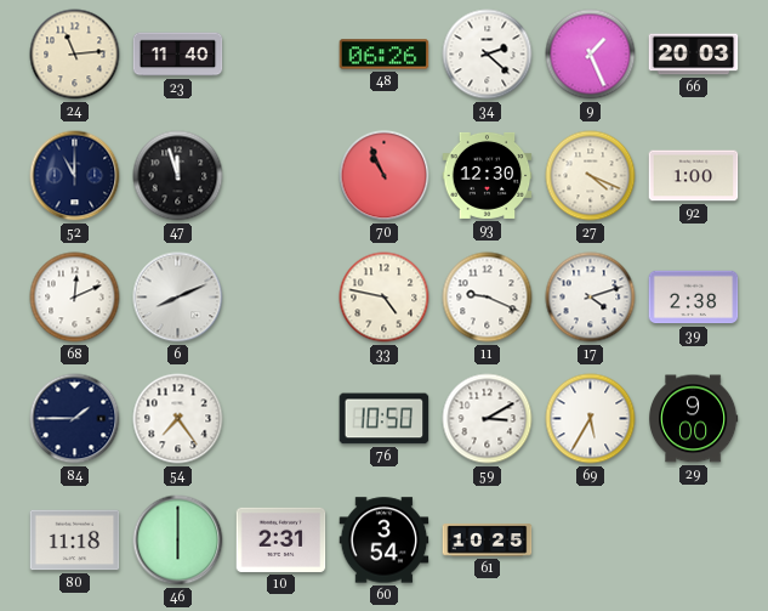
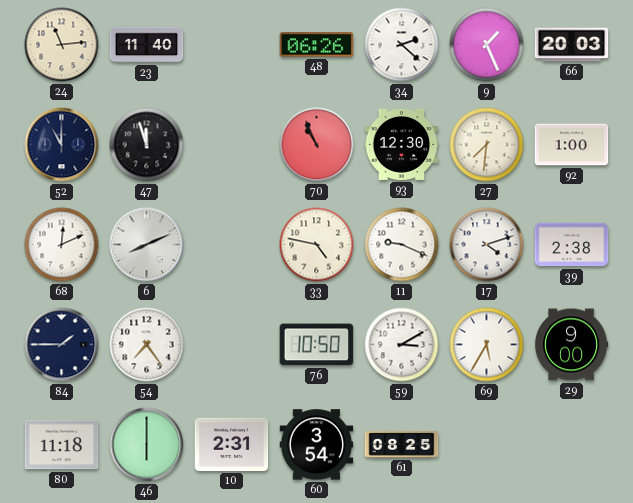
27: 4:19 -> 7:31 (487, 145)
61: 10:25 -> 08:25 (402, 445)
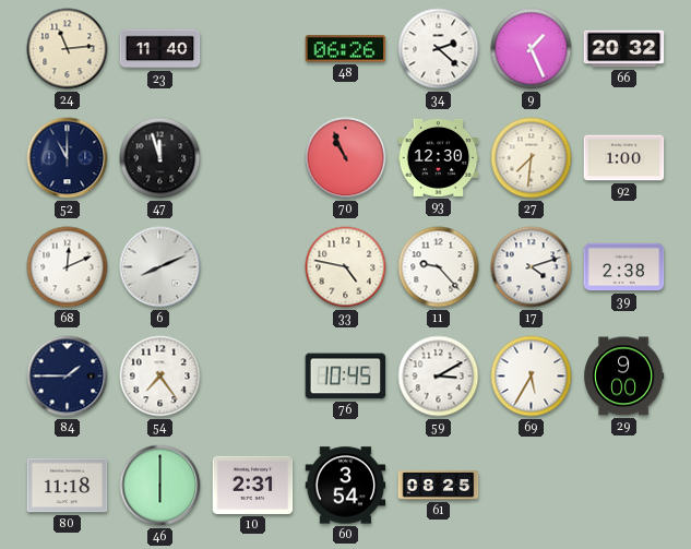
66: 20:03 -> 20:32 (624, 49)
11: 9:19 -> 9:23 (439, 267)
76: 10:50 -> 10:45 (346, 377)
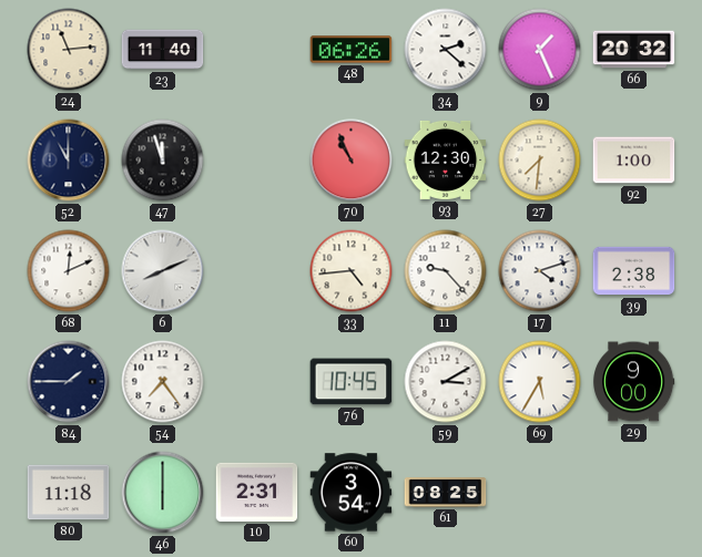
33: 4:47 -> 4:44 (352, 271)
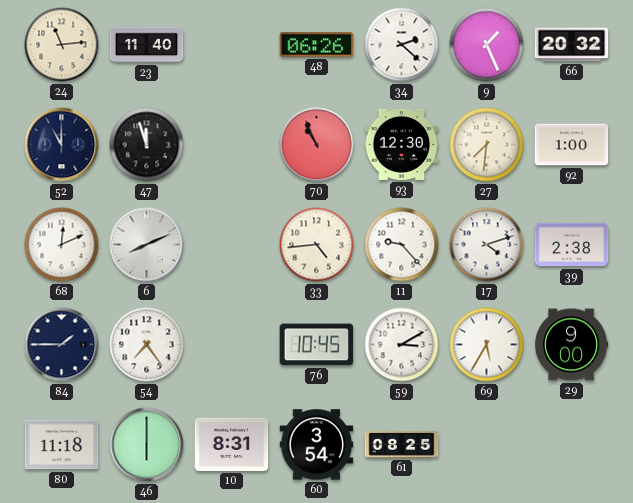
10: 2:31 -> 8:31 (232, 444)
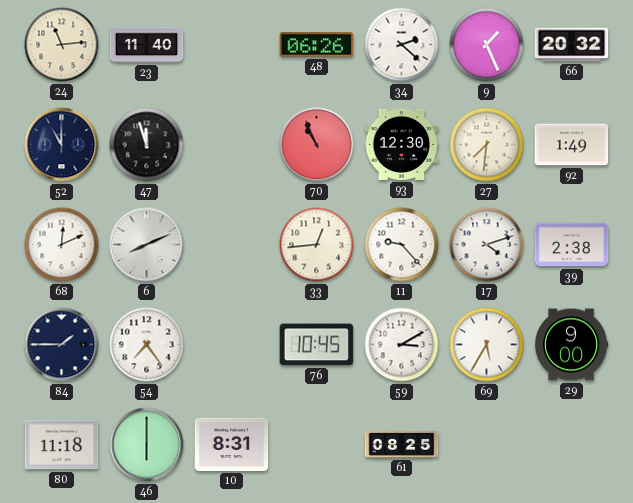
92: 1:00 -> 1:49 (572, 145)
33: 4:44 -> 12:44 (317, 245)
60: 3:54 -> none (317, 445)
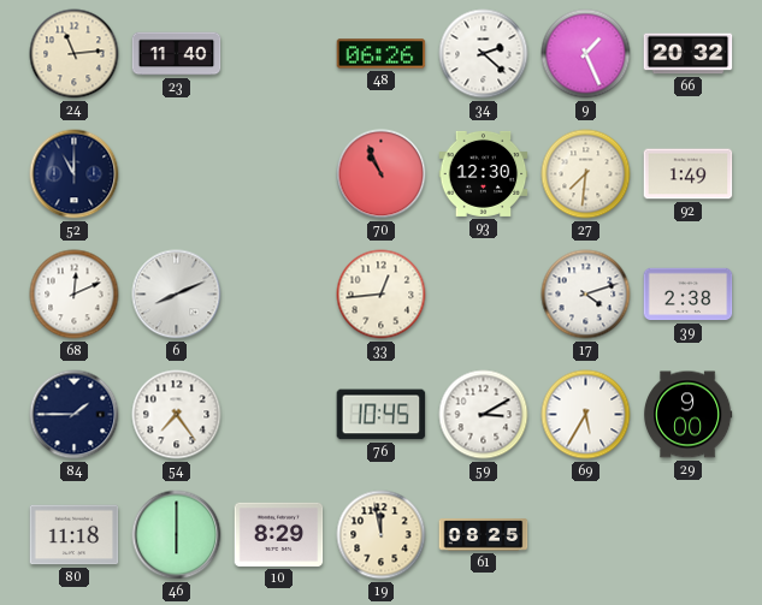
47: 11:57 -> none (147, 145)
11: 9:23 -> none (402, 245)
10: 8:31 -> 8:29 (279, 534)
19: none -> 11:58 (382, 535)
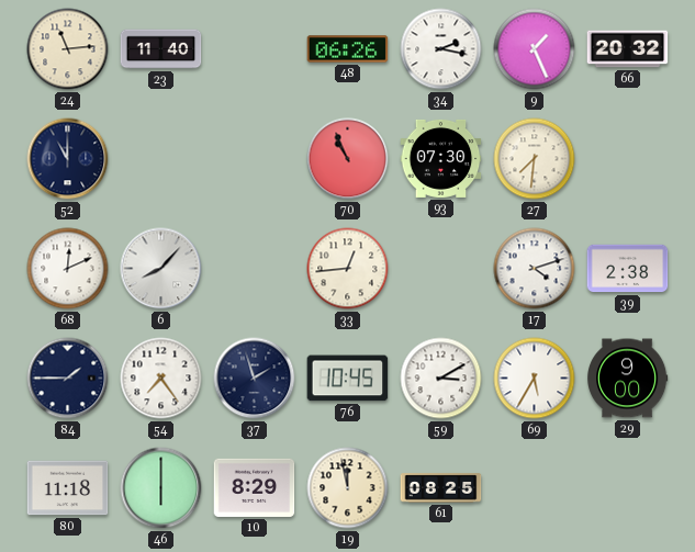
34: 2:22 -> 2:17 (441, 49)
93: 12:30 -> 07:30 (441, 158)
92: 1:49 -> none (689, 174)
6: 8:11 -> 8:07 (161, 269)
37: none -> 1:57 (255, 379)
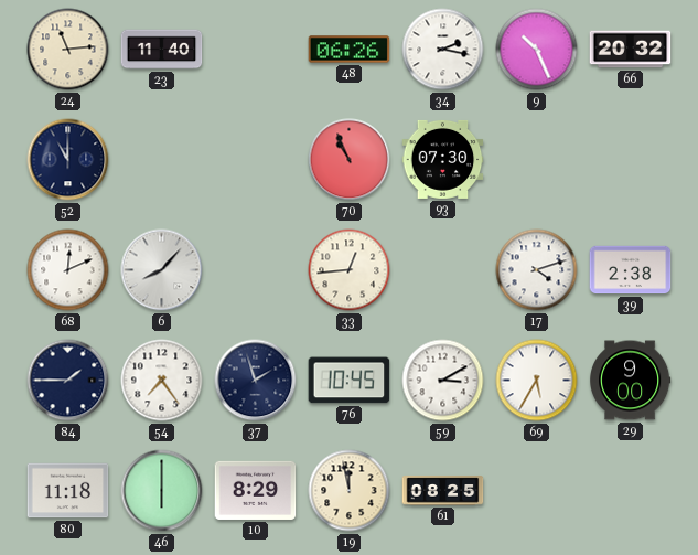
9: 1:26 -> 10:26 (537, 50)
27: 7:31 -> none (535, 159)
